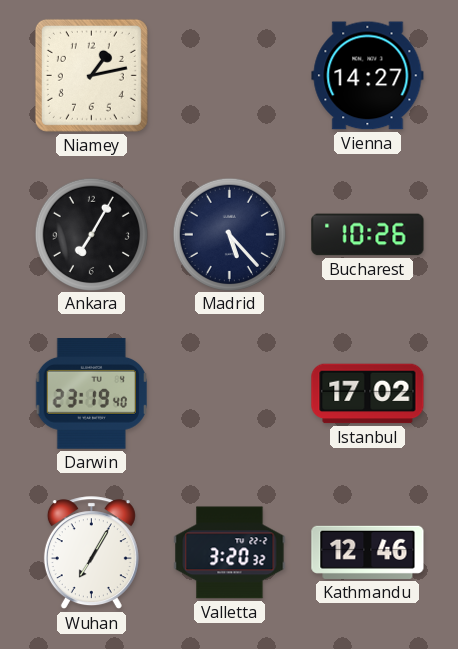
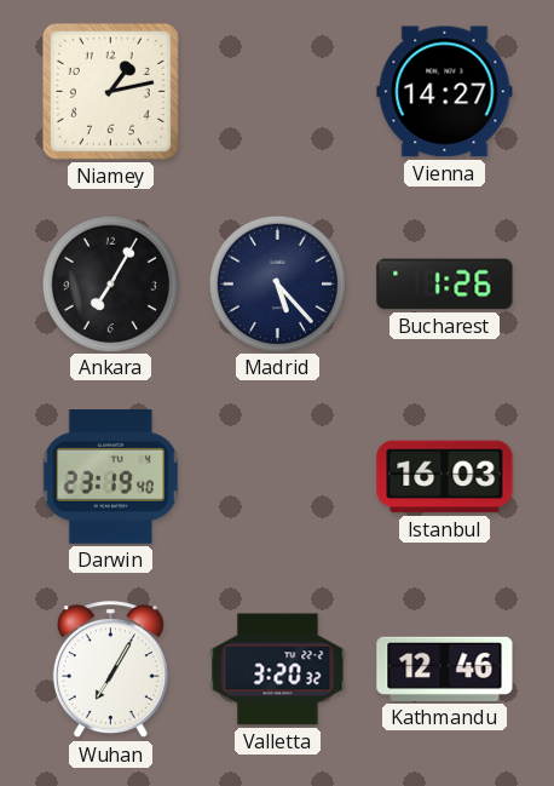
Bucharest: 10:26 -> 1:26 (445, 285)
Istanbul: 17:02 -> 16:03 (445, 477)
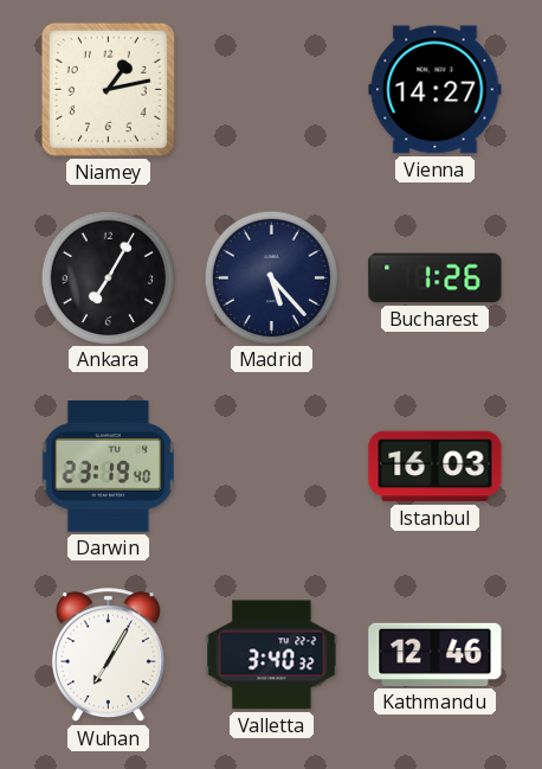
Valletta: 3:20 -> 3:40 (272, 655)
